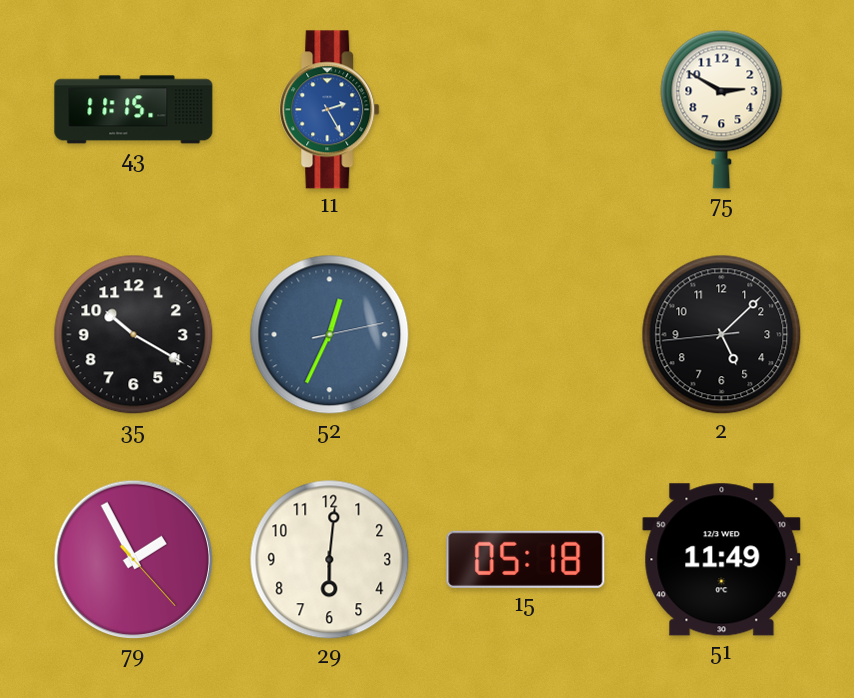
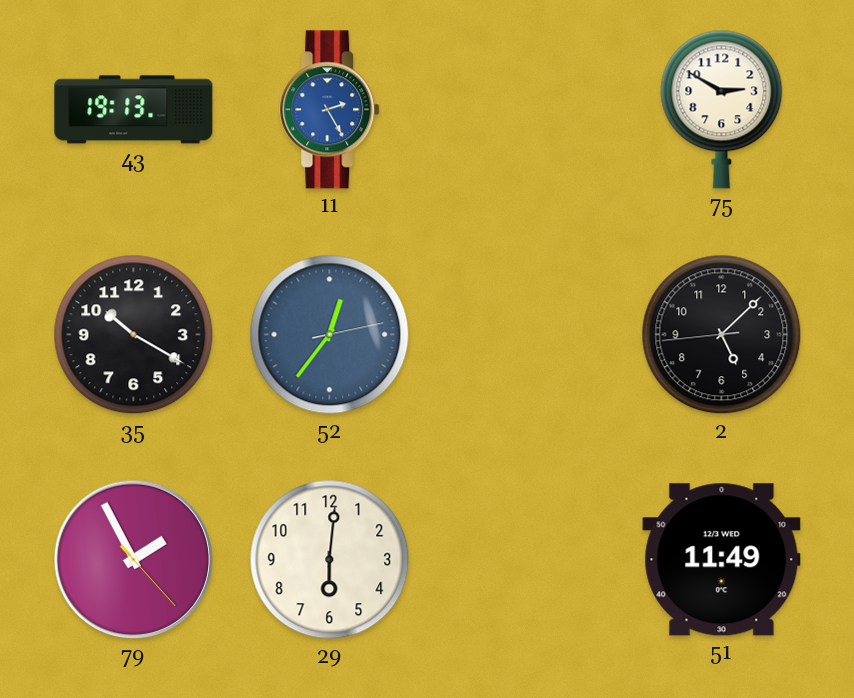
43: 11:15 -> 19:13 (134, 110)
52: 12:34 -> 12:36 (330, 335)
15: 05:18 -> none (526, 559)
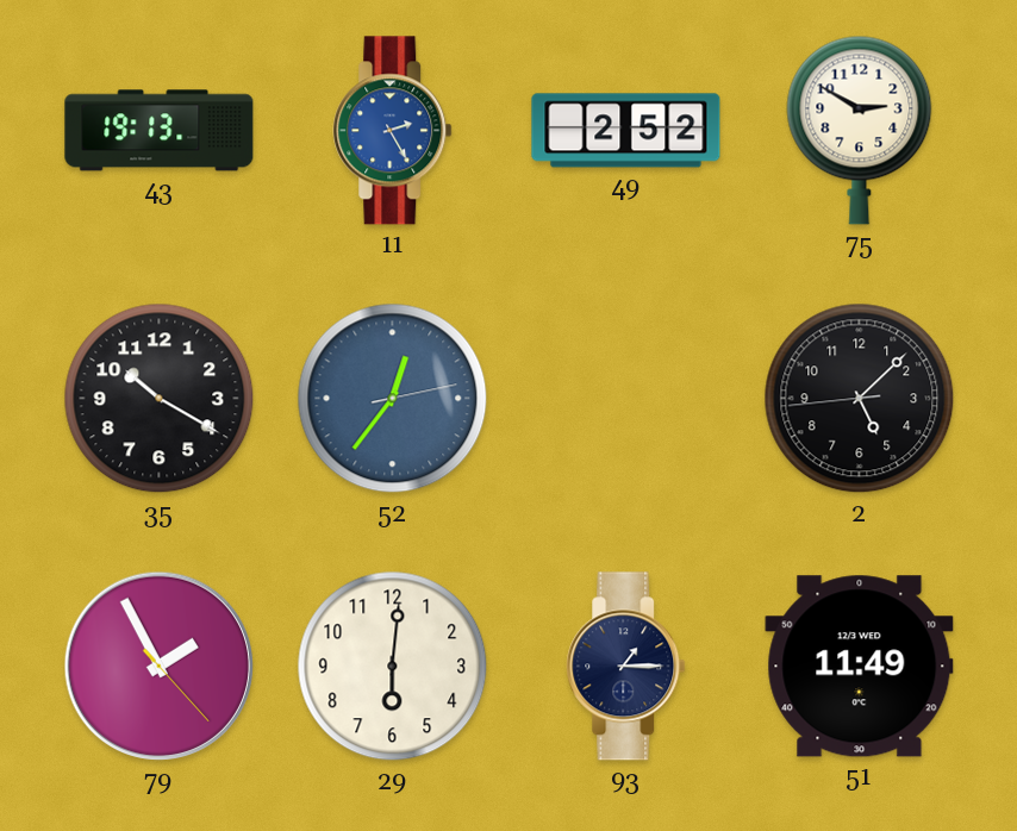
49: none -> 2:52 (626, 131)
93: none -> 1:15 (626, 667)
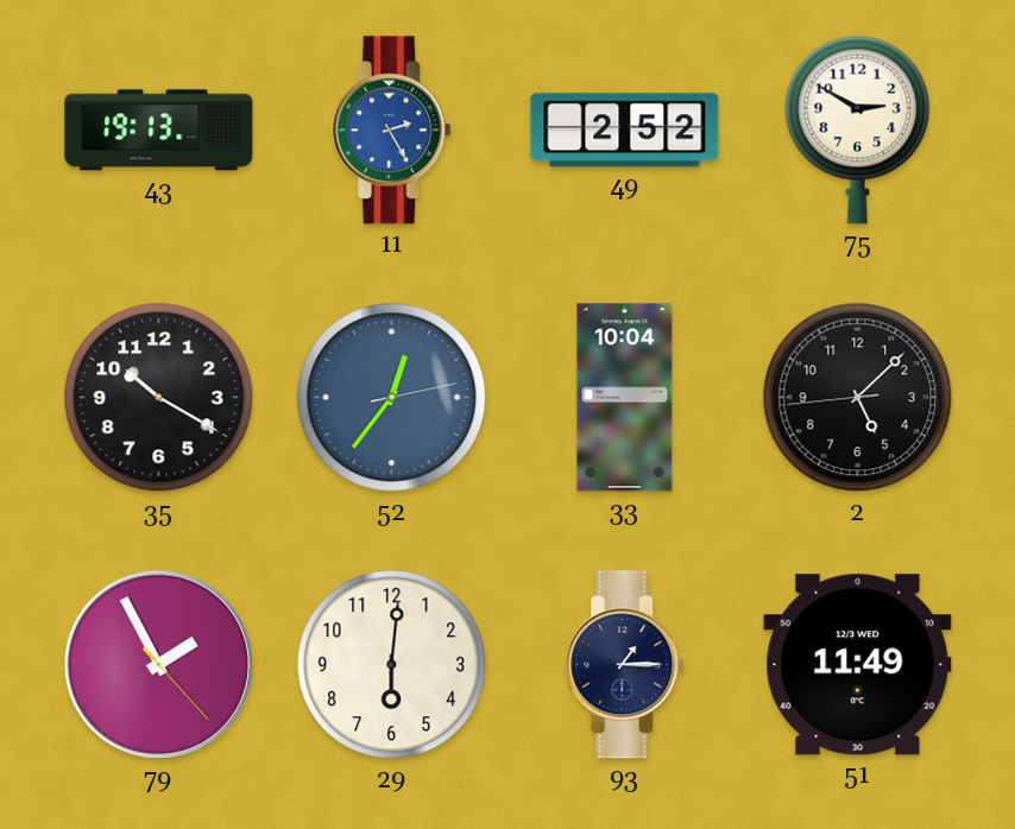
33: none -> 10:04 (625, 398)
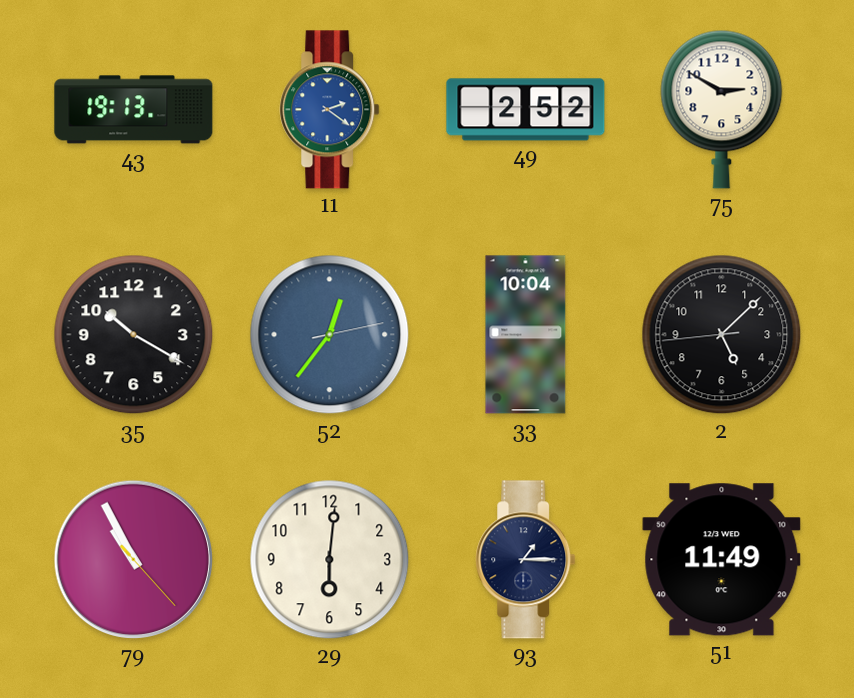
11: 2:25 -> 2:21 (330, 110)
79: 1:55 -> 10:55 (134, 560)
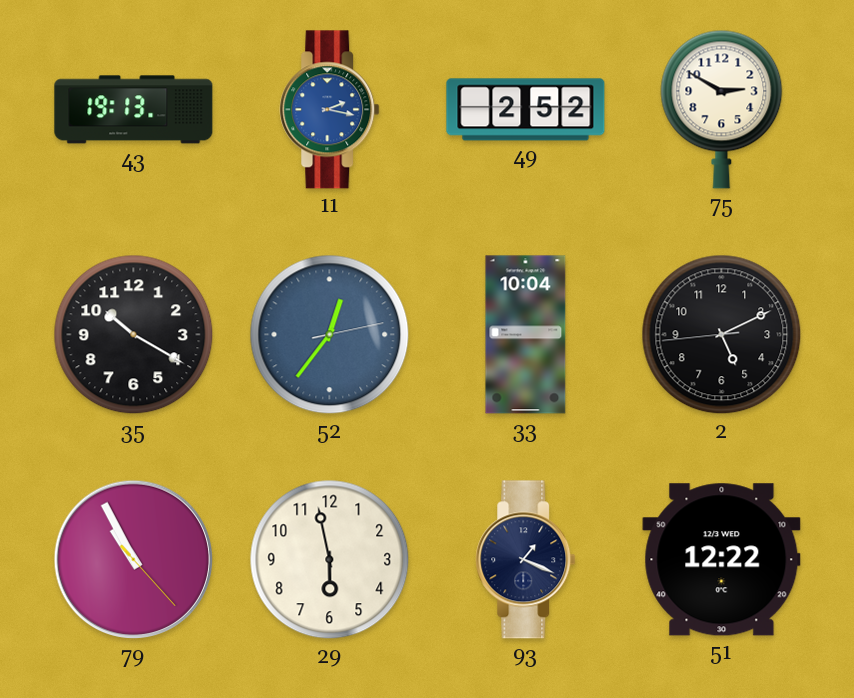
11: 2:21 -> 2:17 (330, 110)
2: 5:07 -> 5:10 (722, 335)
29: 6:01 -> 5:58 (330, 560)
93: 1:15 -> 1:19 (526, 560)
51: 11:49 -> 12:22 (722, 560)
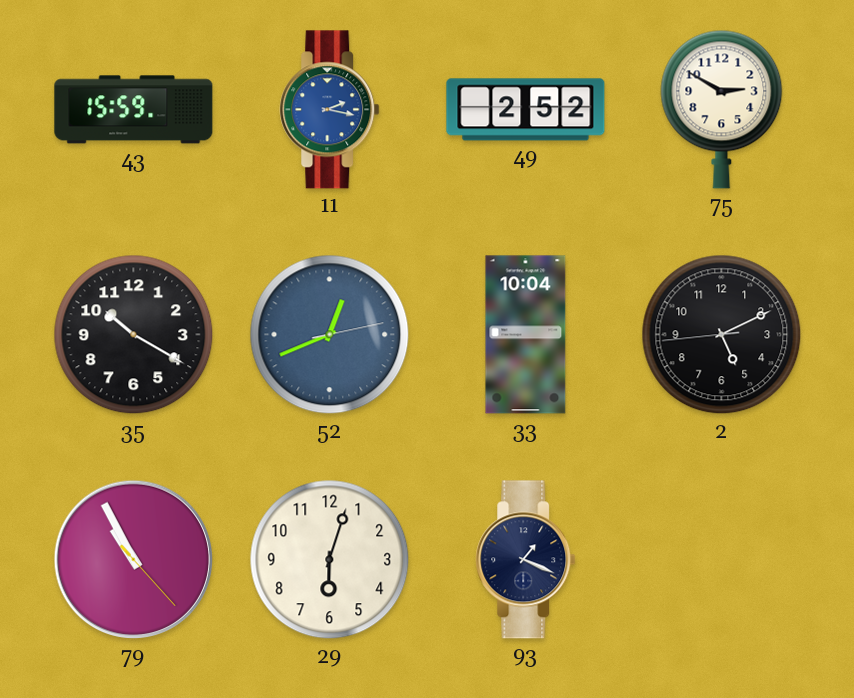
43: 19:13 -> 15:59 (134, 110)
52: 12:36 -> 12:41 (330, 335)
29: 5:58 -> 6:03 (330, 560)
51: 12:22 -> none (722, 560)
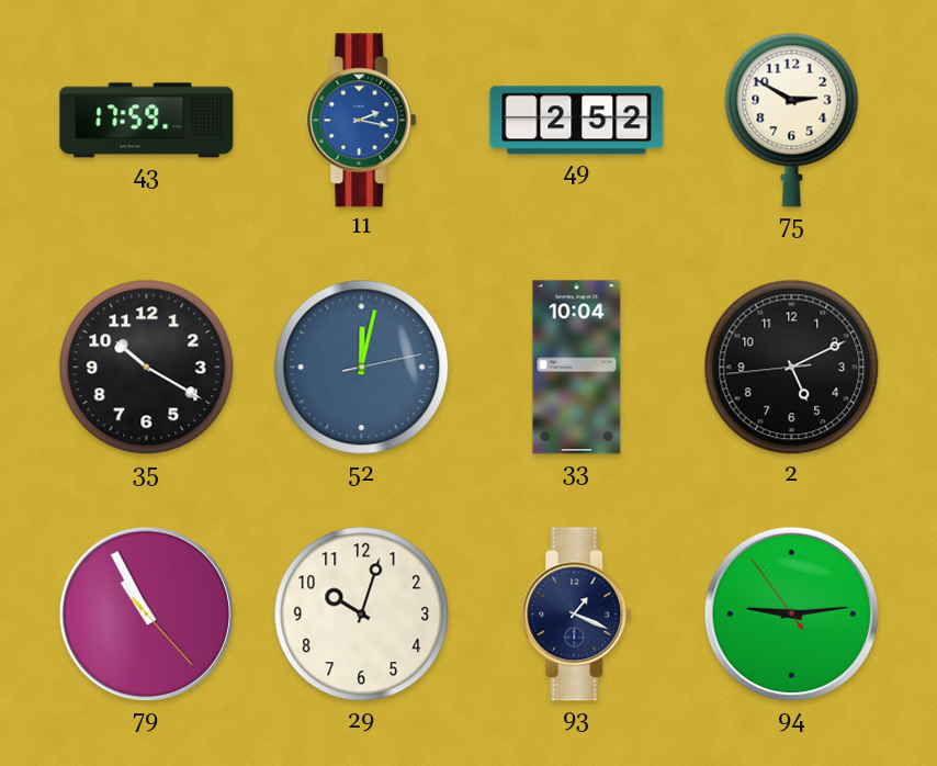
43: 15:59 -> 17:59 (147, 121)
52: 12:41 -> 12:02 (362, 368)
29: 6:03 -> 10:03 (362, 615)
94: none -> 9:13 (792, 615)
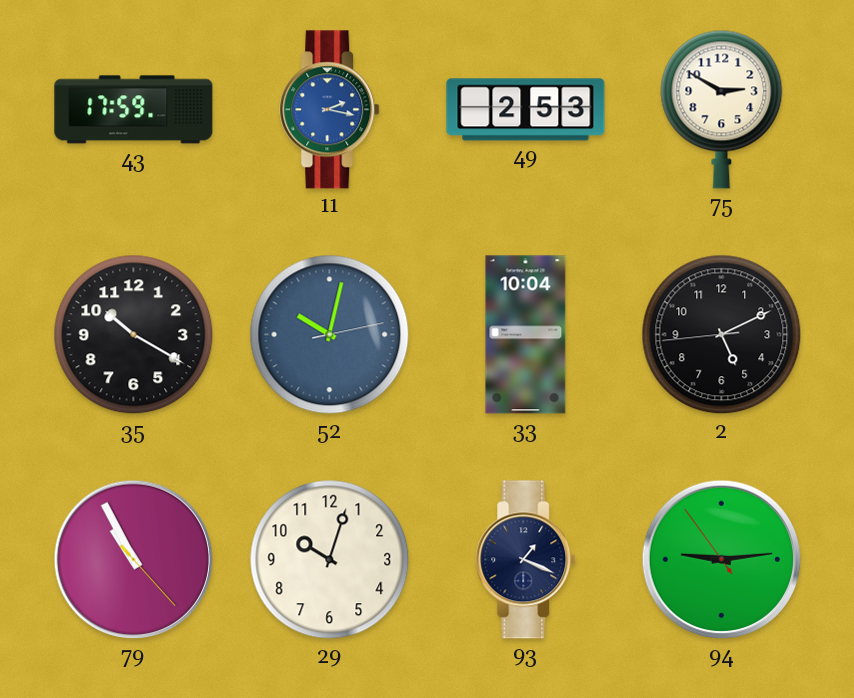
49: 2:52 -> 2:53 (526, 110)
52: 12:02 -> 10:02 (330, 335)
